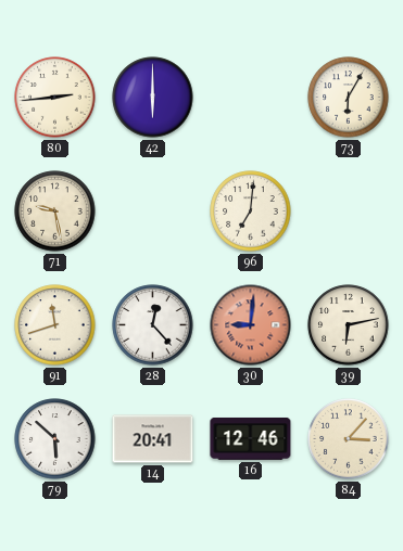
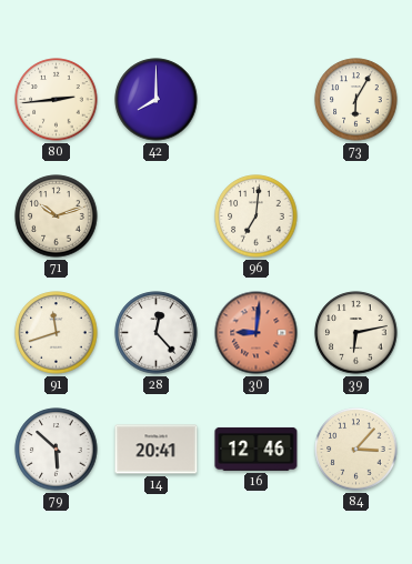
42: 6:00 -> 8:00 (157, 100)
71: 9:28 -> 10:12 (57, 216)
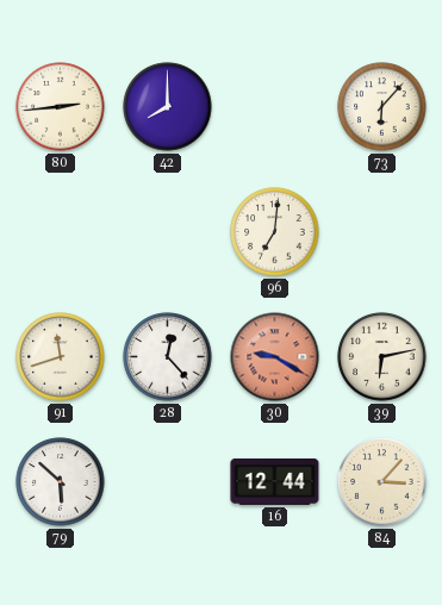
73: 6:05 -> 6:07 (382, 107)
71: 10:12 -> none (57, 216)
30: 9:01 -> 9:20 (275, 357)
14: 20:41 -> none (157, 450)
16: 12:46 -> 12:44 (275, 481)
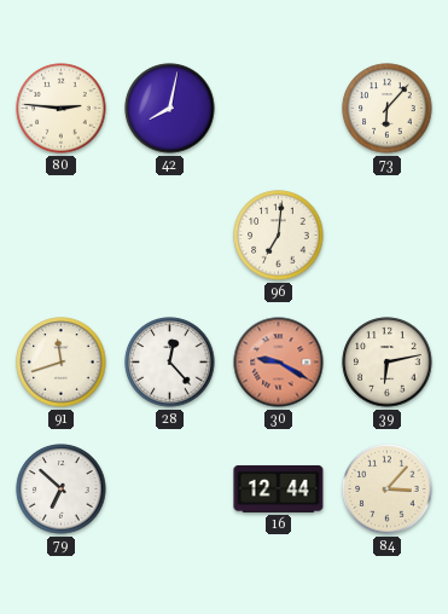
80: 2:44 -> 2:46 (62, 109)
42: 8:00 -> 8:02 (170, 109)
79: 5:52 -> 6:52 (62, 490)
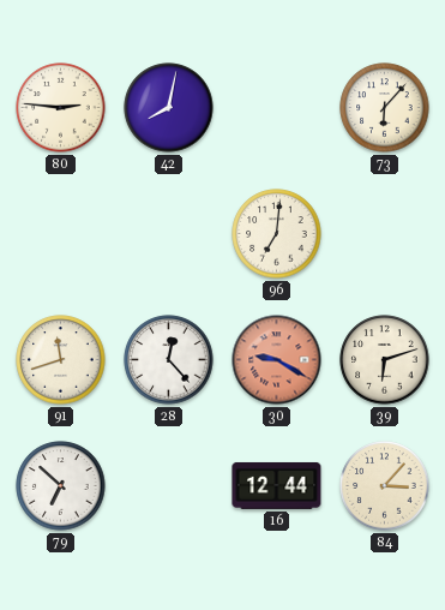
39: 6:13 -> 6:12 (385, 360)
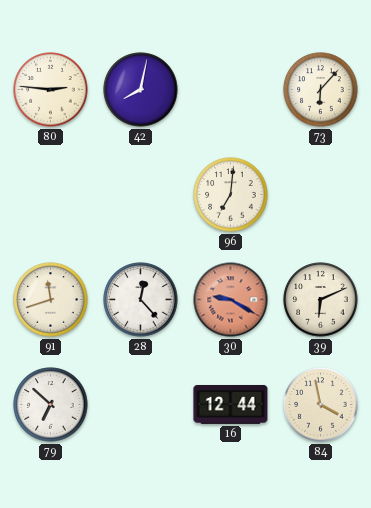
39: 6:12 -> 6:11 (321, 300)
84: 3:07 -> 3:58 (321, 405)
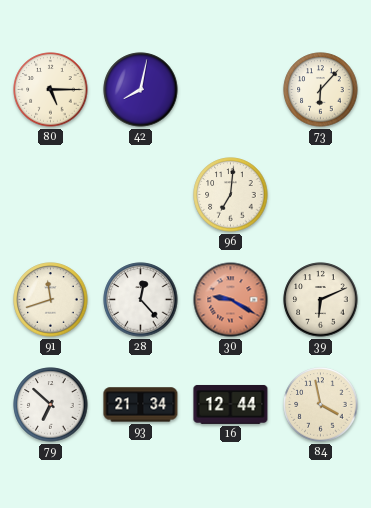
80: 2:46 -> 5:15 (51, 90)
93: none -> 21:34 (141, 405)
